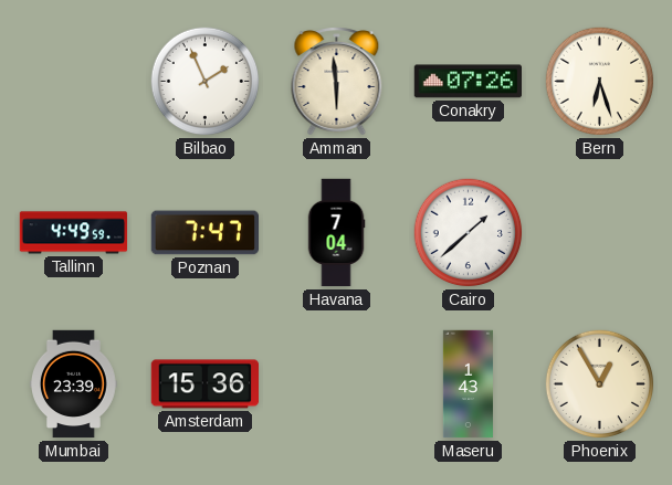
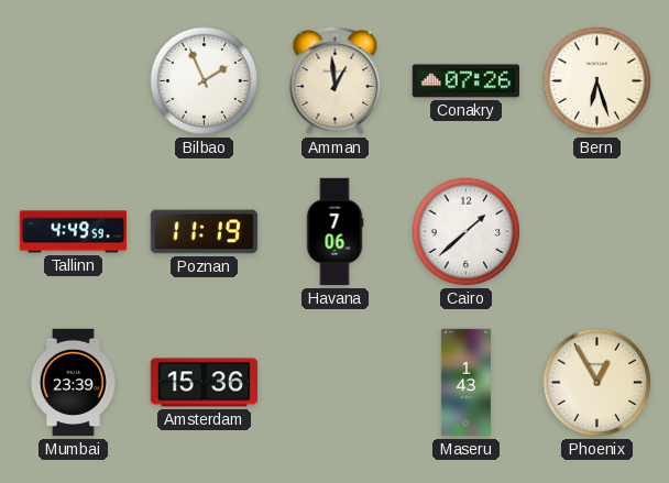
Amman: 5:59 -> 12:59 (336, 81)
Poznan: 7:47 -> 11:19 (204, 232)
Havana: 7:04 -> 7:06 (334, 232)
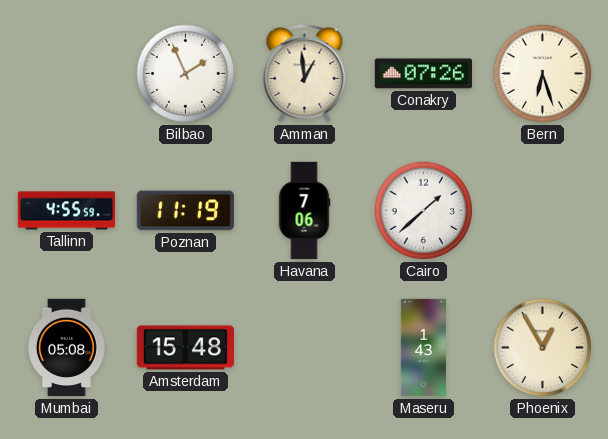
Tallinn: 4:49 -> 4:55 (67, 211)
Mumbai: 23:39 -> 05:08 (67, 348)
Amsterdam: 15:36 -> 15:48 (185, 348)
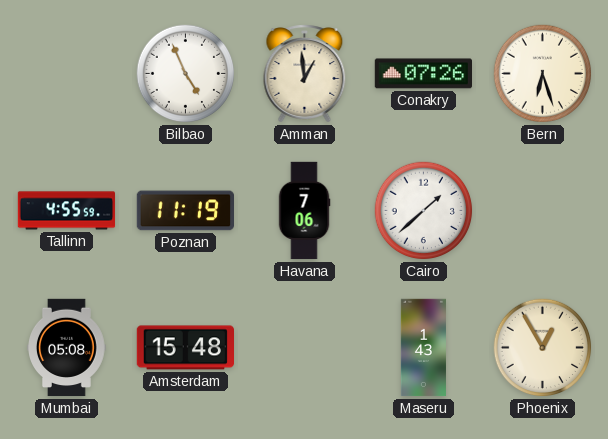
Bilbao: 1:56 -> 4:56 (186, 74)
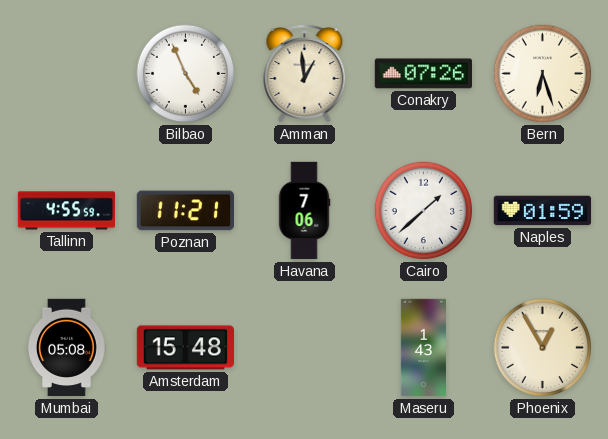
Poznan: 11:19 -> 11:21 (185, 211)
Naples: none -> 01:59 (543, 211)
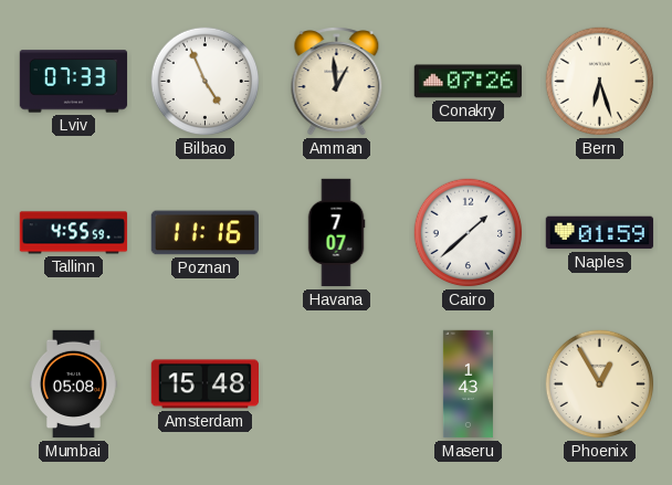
Lviv: none -> 07:33 (74, 82)
Poznan: 11:21 -> 11:16 (204, 233)
Havana: 7:06 -> 7:07 (336, 233)
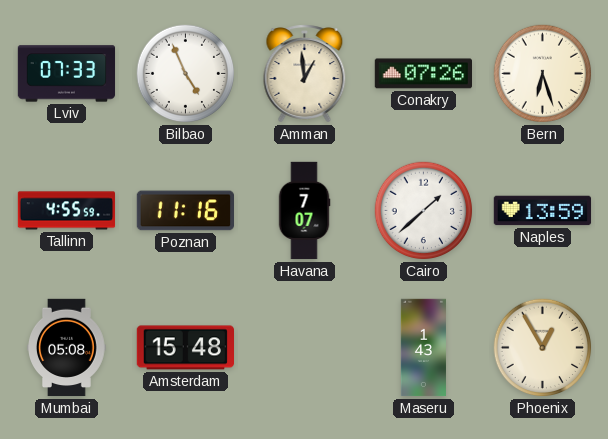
Naples: 01:59 -> 13:59 (543, 211)
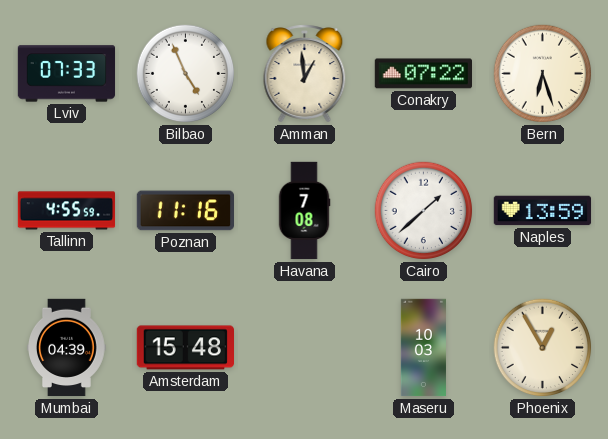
Conakry: 07:26 -> 07:22 (423, 74)
Havana: 7:07 -> 7:08 (304, 211)
Mumbai: 05:08 -> 04:39 (67, 348)
Maseru: 1:43 -> 10:03 (423, 348)
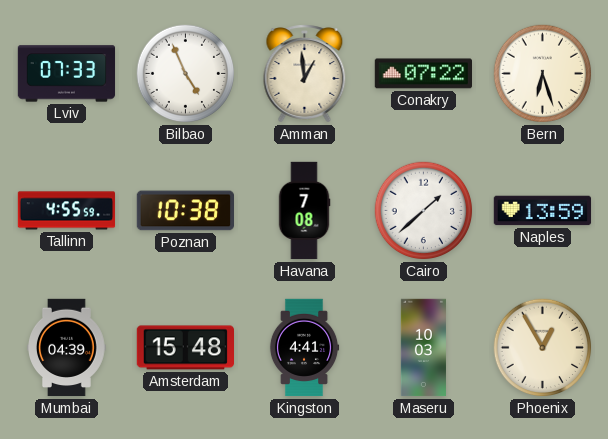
Poznan: 11:16 -> 10:38 (185, 211)
Kingston: none -> 4:41 (304, 348)
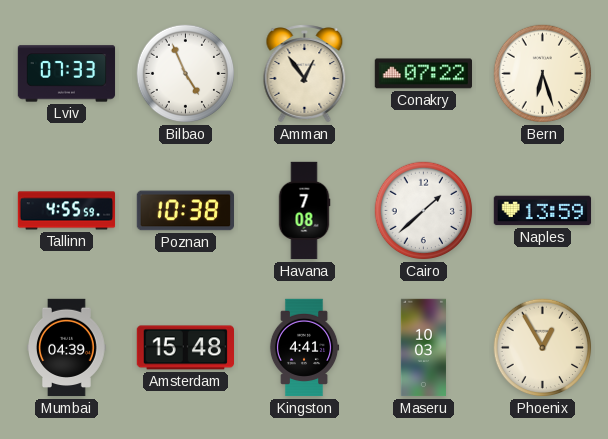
Amman: 12:59 -> 12:54 (305, 74)
